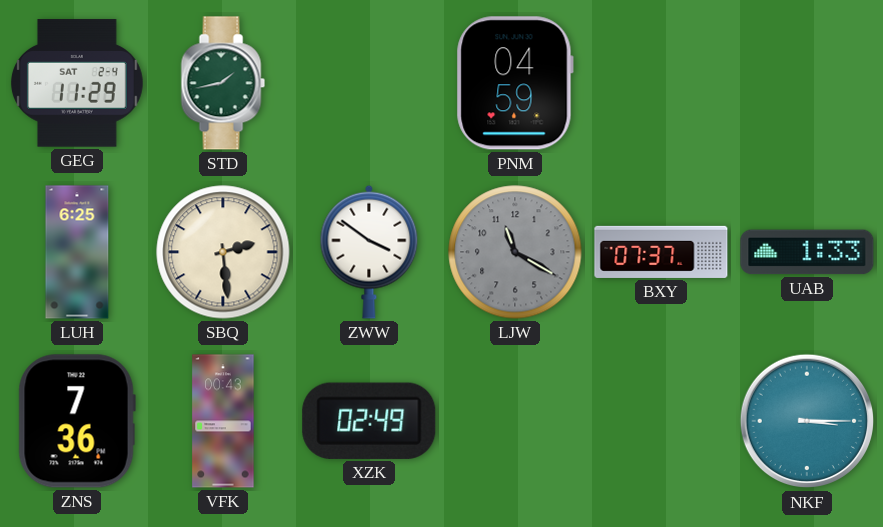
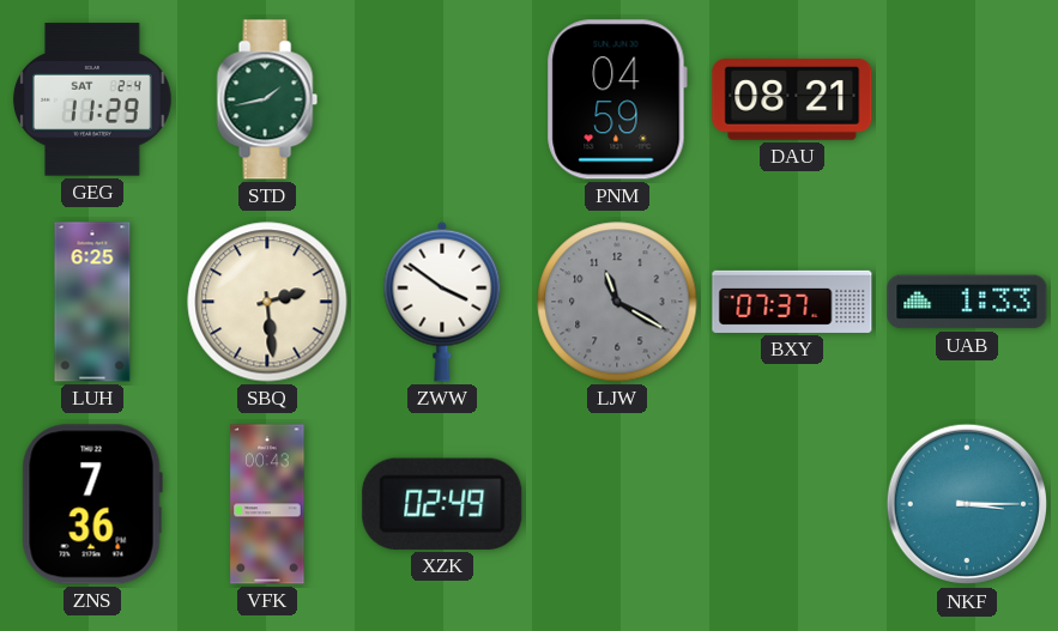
DAU: none -> 08:21 (792, 101)
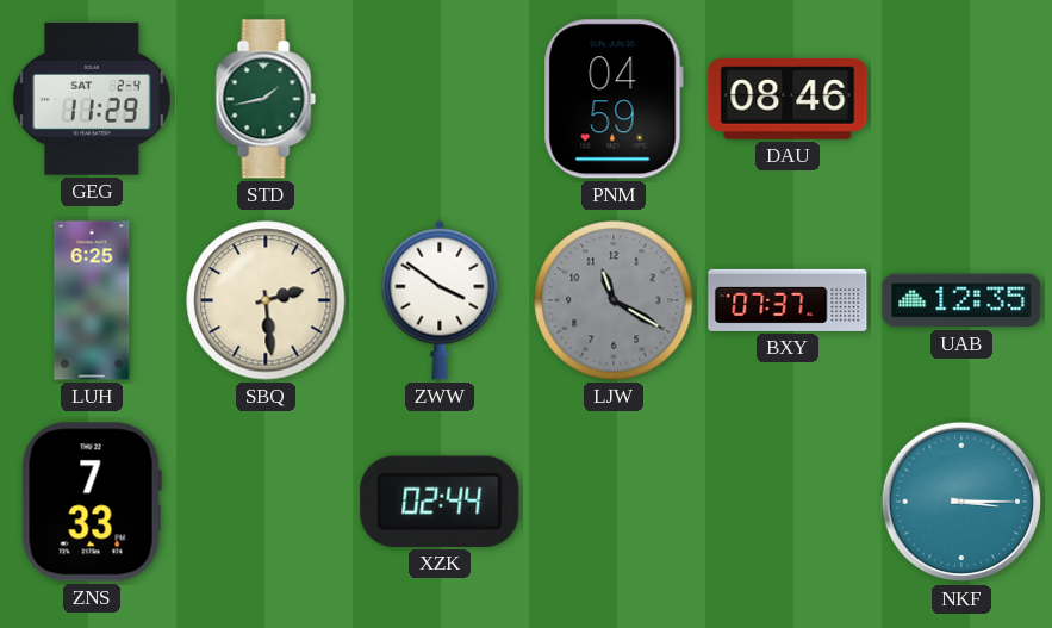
DAU: 08:21 -> 08:46 (788, 100)
UAB: 1:33 -> 12:35 (961, 300)
ZNS: 7:36 -> 7:33 (92, 502)
VFK: 00:43 -> none (267, 504)
XZK: 02:49 -> 02:44 (440, 502)
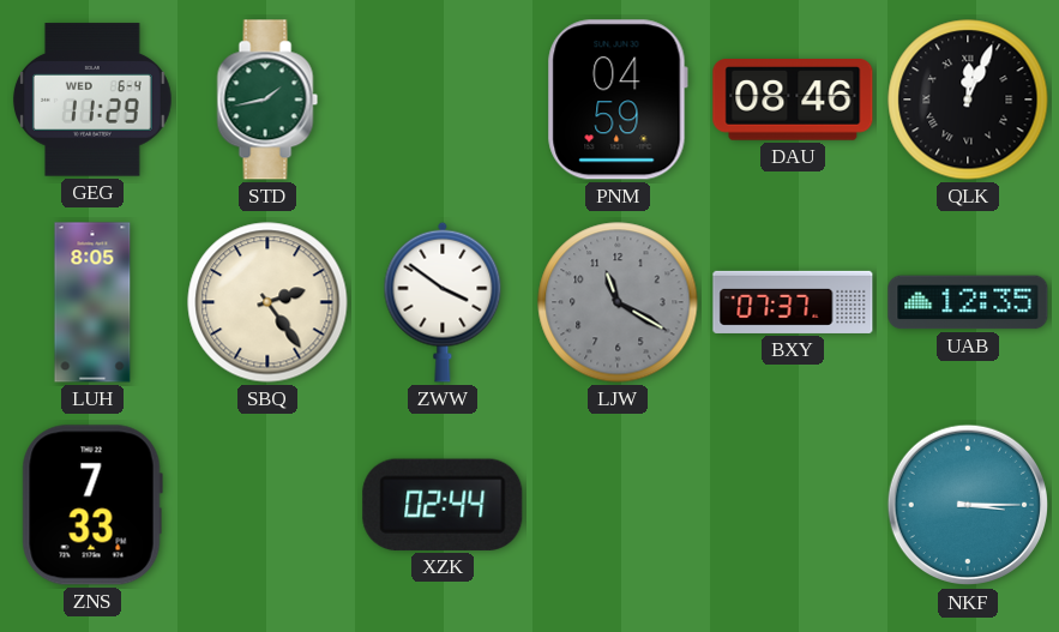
GEG date: SAT 2-4 -> WED 6-4 (92, 100)
QLK: none -> 12:04 (968, 100)
LUH: 6:25 -> 8:05 (92, 302)
SBQ: 2:29 -> 2:24 (267, 302)
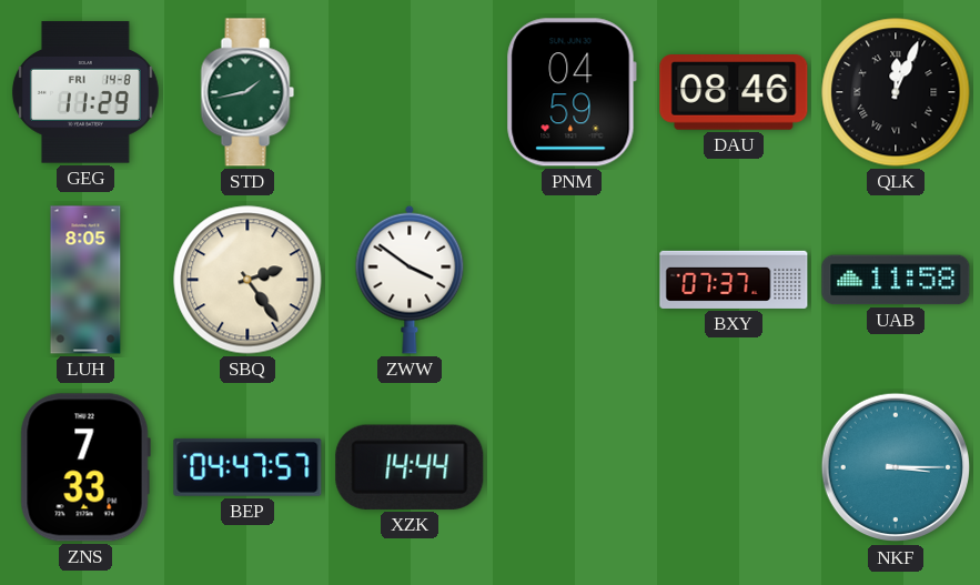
GEG date: WED 6-4 -> FRI 14-8 (85, 92)
LJW: 11:20 -> none (618, 302)
UAB: 12:35 -> 11:58 (896, 280)
BEP: none -> 04:47 (247, 467)
XZK: 02:44 -> 14:44 (410, 467)
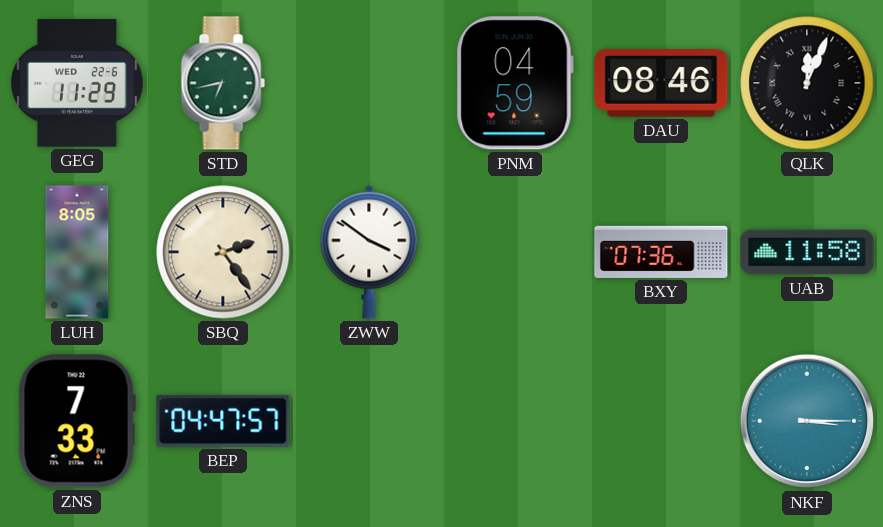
GEG date: FRI 14-8 -> WED 22-6 (77, 83)
STD: 1:43 -> 6:43 (223, 83)
BXY: 07:37 -> 07:36 (661, 252)
XZK: 14:44 -> none (410, 467)
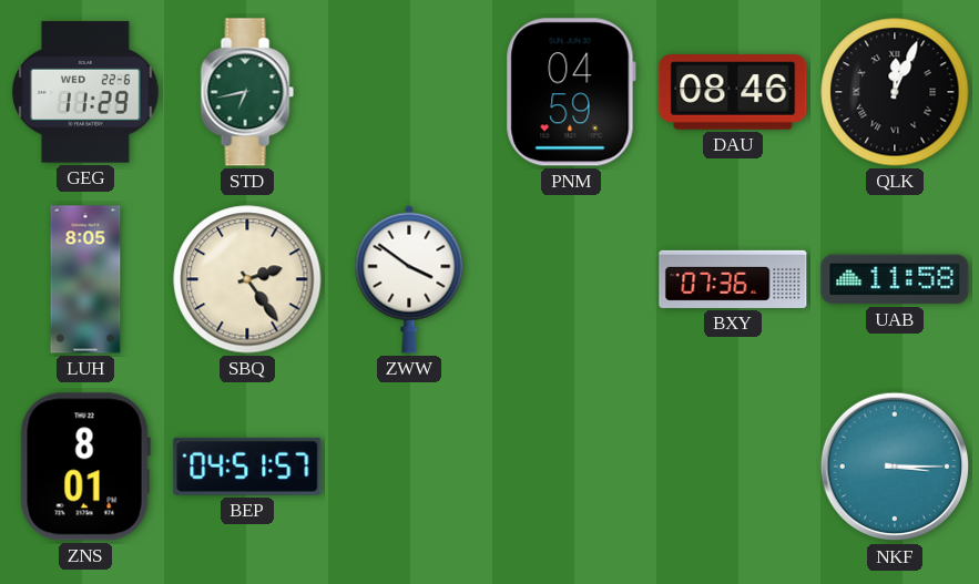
ZNS: 7:33 -> 8:01 (85, 467)
BEP: 04:47 -> 04:51 (247, 467)
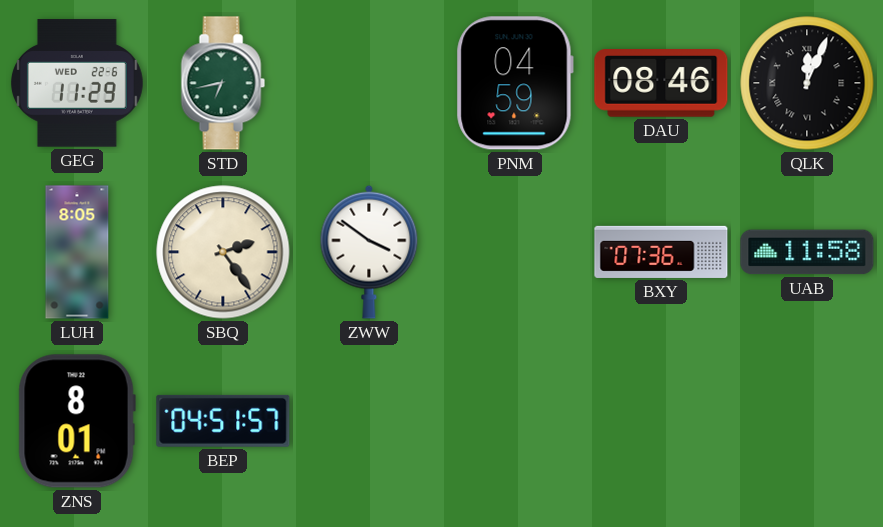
NKF: 3:15 -> none (895, 467)
